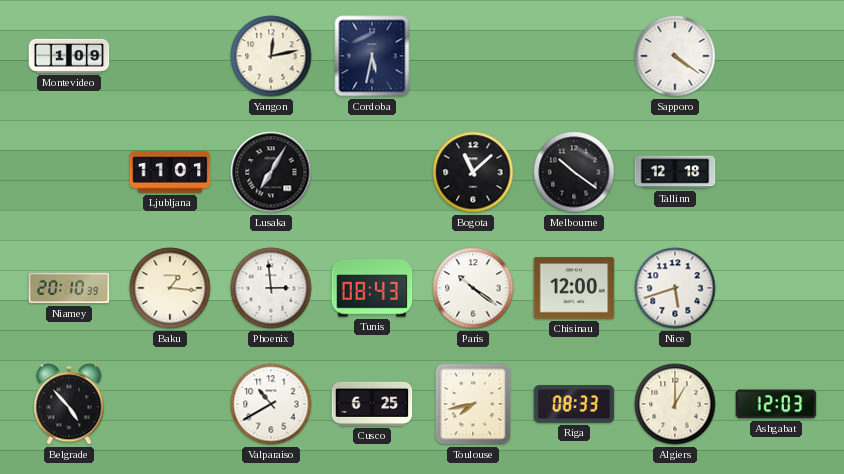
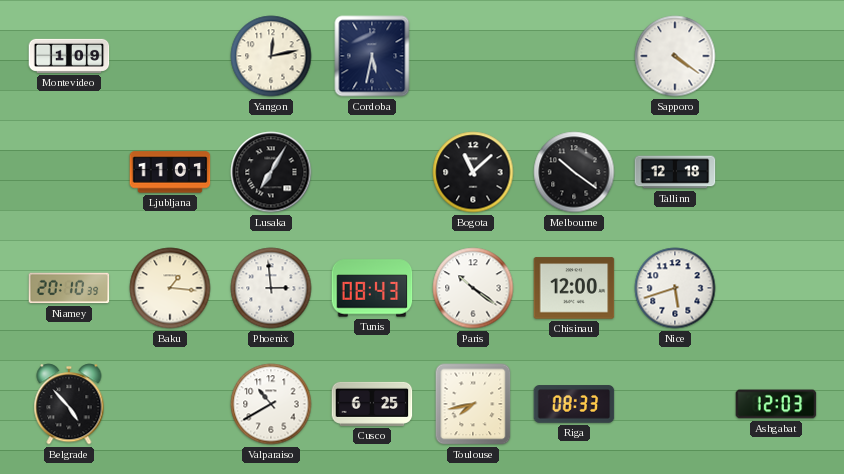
Algiers: 1:00 -> none (675, 404)
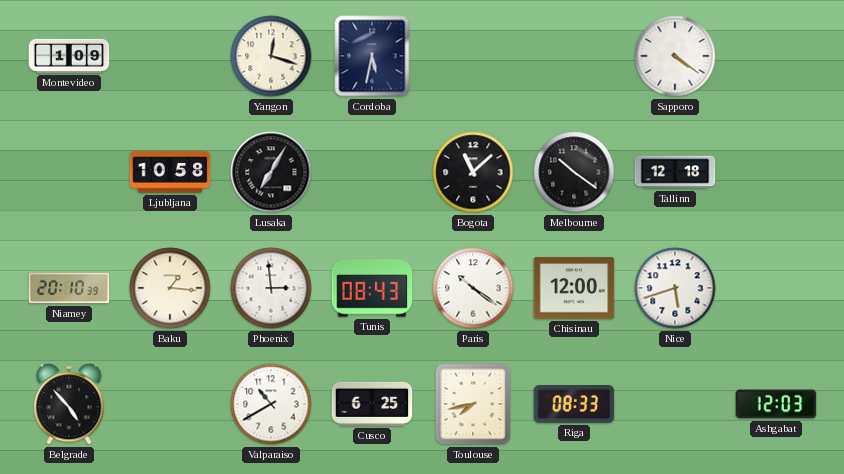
Yangon: 12:13 -> 12:18 (271, 56)
Ljubljana: 11:01 -> 10:58 (170, 172)
